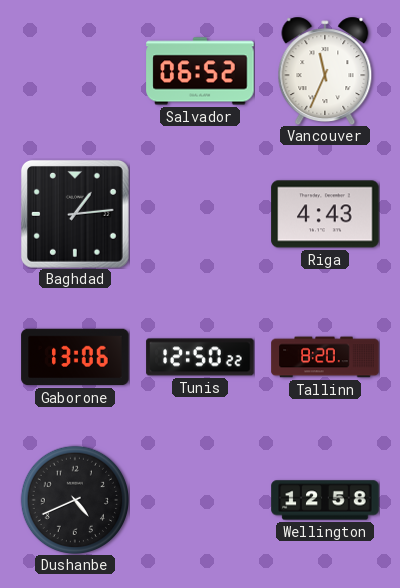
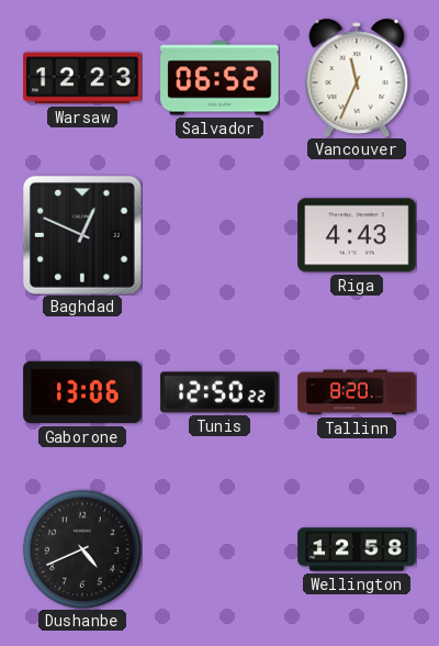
Warsaw: none -> 12:23 (82, 78)
Baghdad: 1:14 -> 12:49 (82, 235)
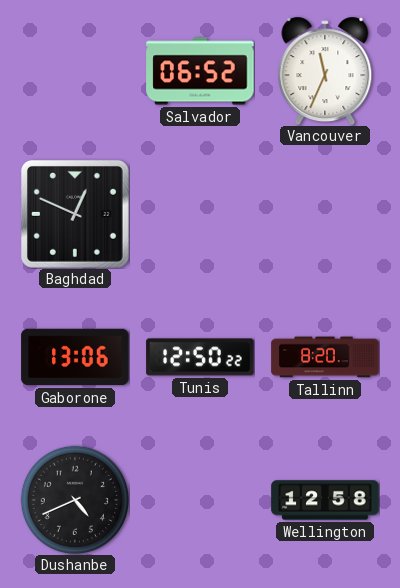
Warsaw: 12:23 -> none (82, 78)
Riga: 4:43 -> none (357, 235)
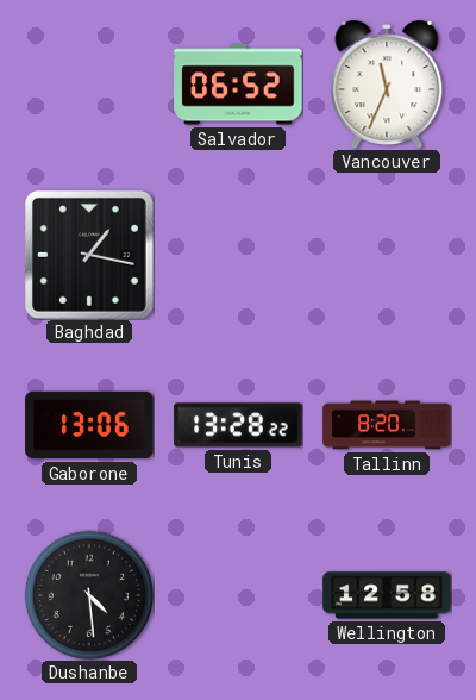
Baghdad: 12:49 -> 1:17 (89, 255)
Tunis: 12:50 -> 13:28 (238, 425)
Dushanbe: 4:41 -> 4:29 (88, 594)
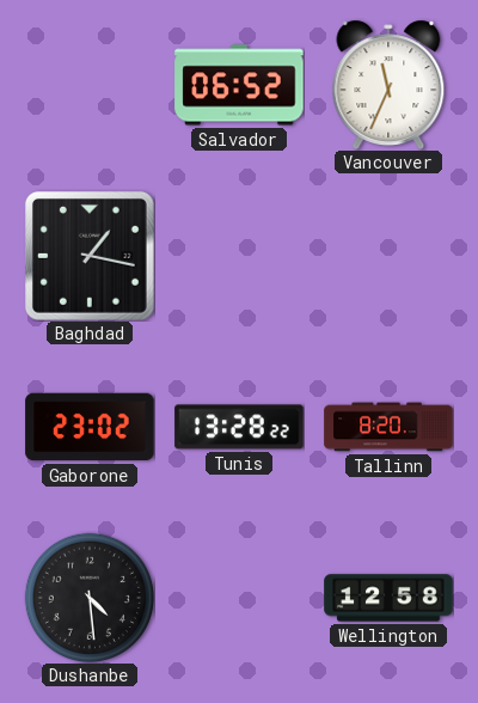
Gaborone: 13:06 -> 23:02 (90, 427)
